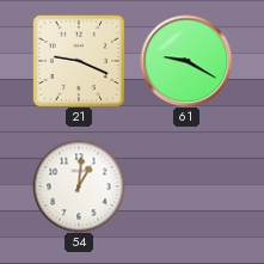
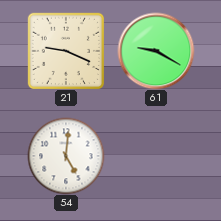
54: 1:01 -> 5:01 (66, 156)
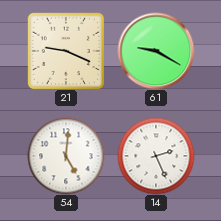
14: none -> 2:26 (156, 156)
